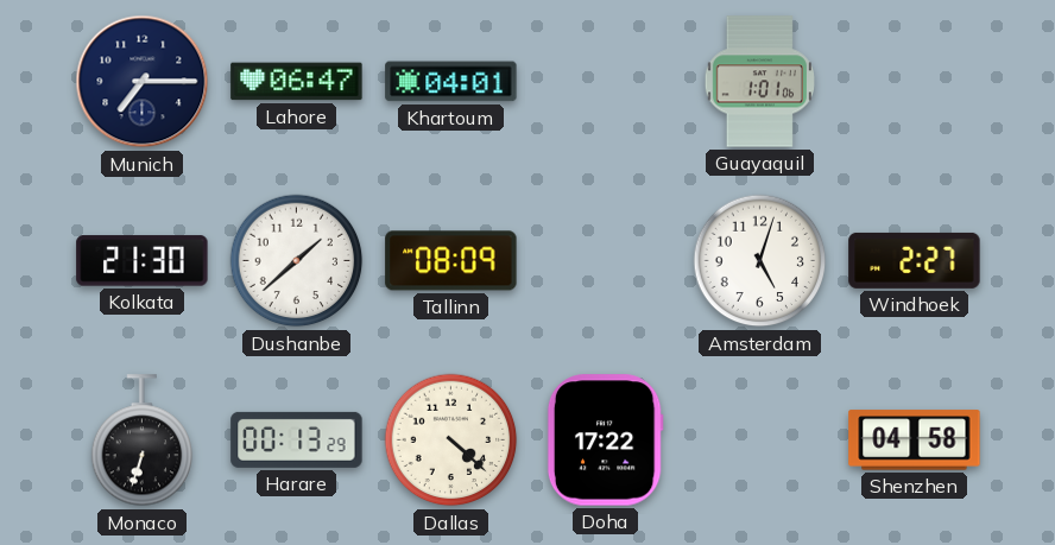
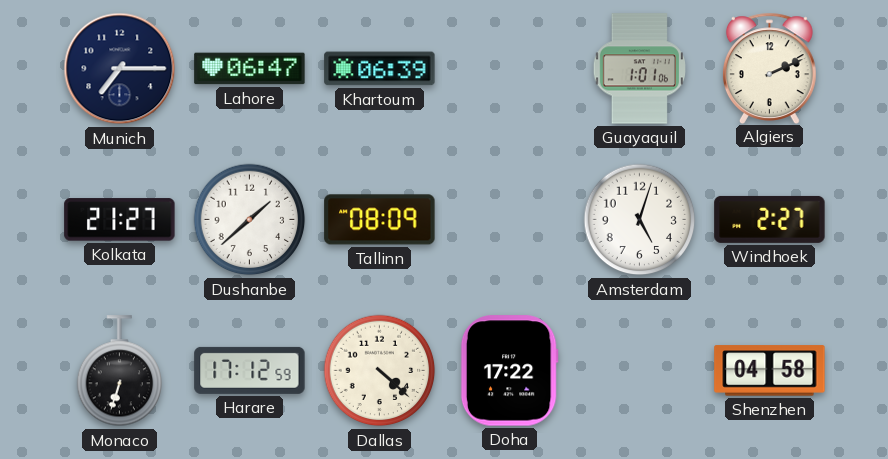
Khartoum: 04:01 -> 06:39 (380, 69)
Algiers: none -> 2:11 (769, 68)
Kolkata: 21:30 -> 21:27 (120, 220)
Harare: 00:13 -> 17:12 (250, 370)
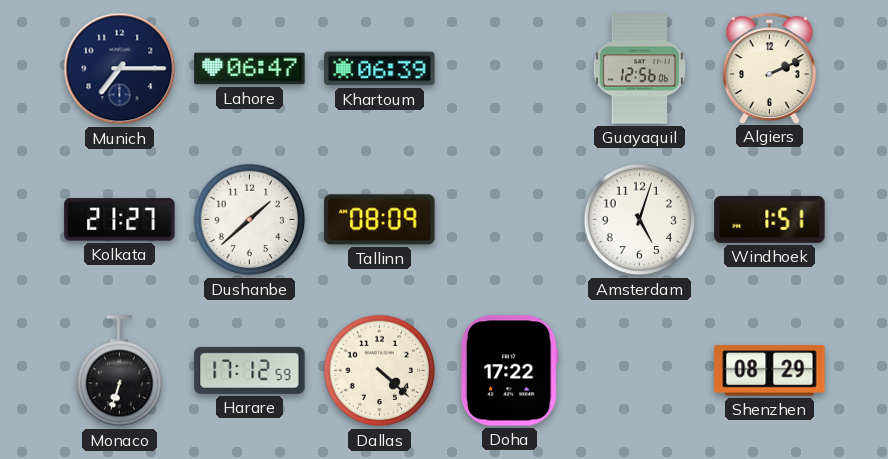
Guayaquil: 1:01 -> 12:56 (639, 69)
Windhoek: 2:27 -> 1:51 (770, 219)
Shenzhen: 04:58 -> 08:29 (770, 371)
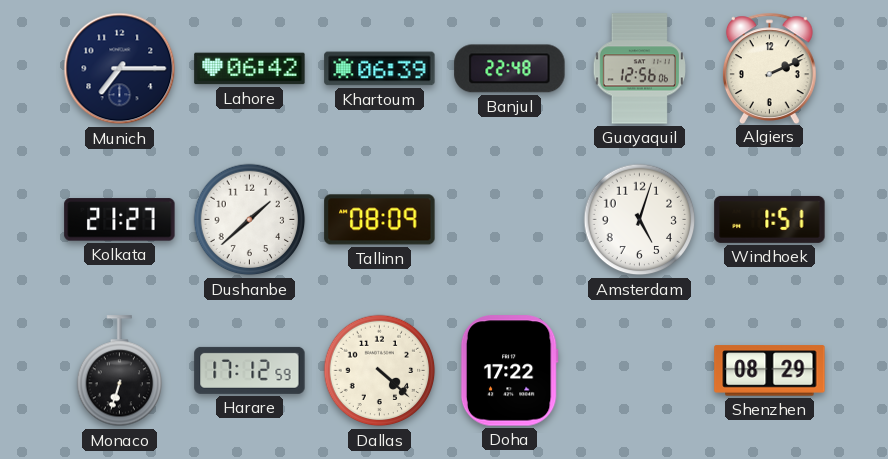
Lahore: 06:47 -> 06:42 (250, 69)
Banjul: none -> 22:48 (510, 69)
